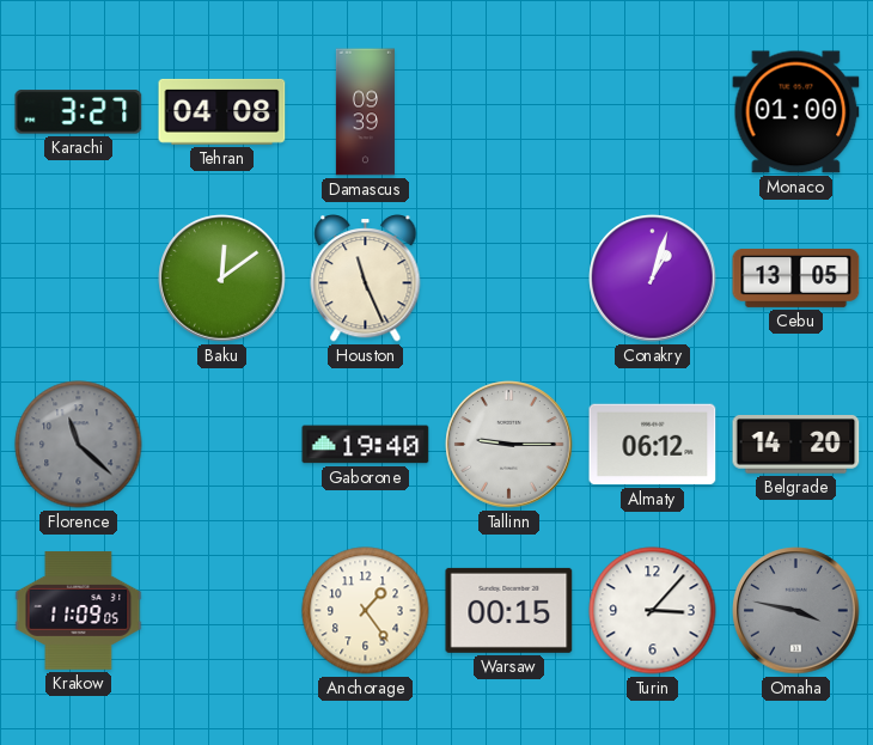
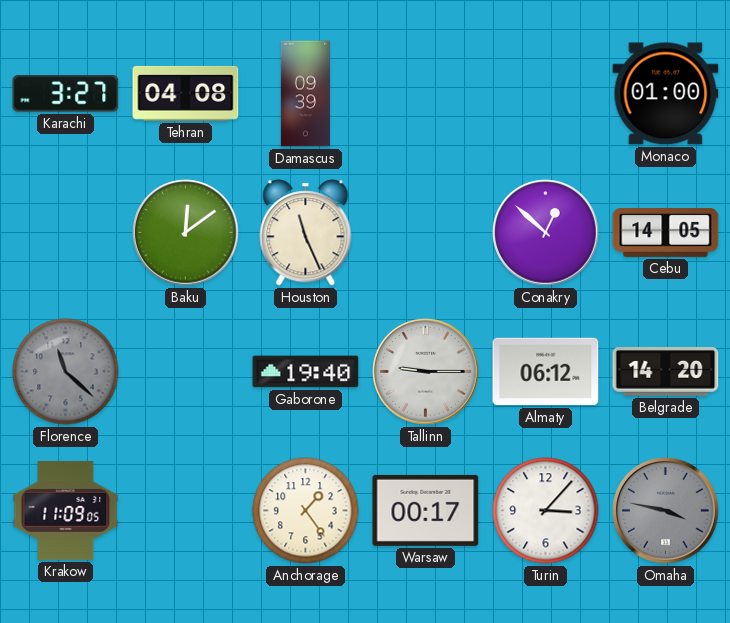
Conakry: 1:03 -> 12:52 (546, 233)
Cebu: 13:05 -> 14:05 (666, 232)
Warsaw: 00:15 -> 00:17 (426, 510)
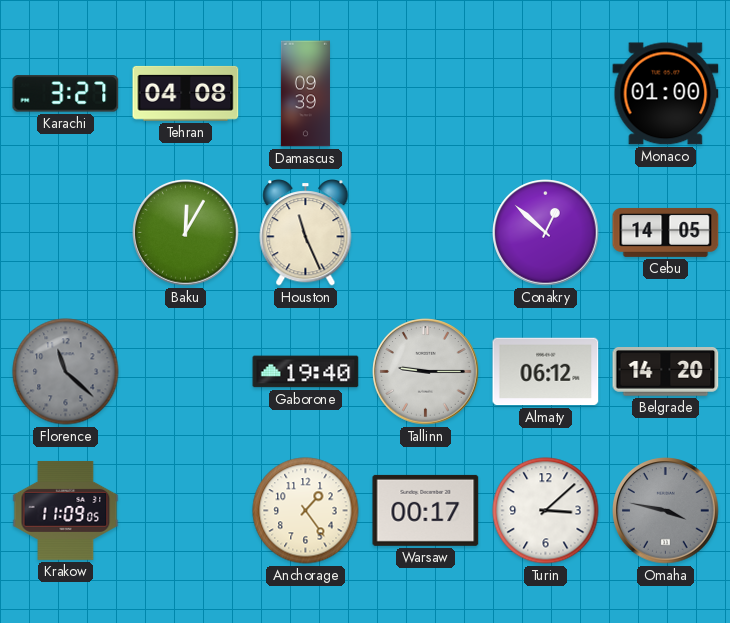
Baku: 12:09 -> 12:05 (186, 233)
Turin: 3:07 -> 3:08 (546, 511)
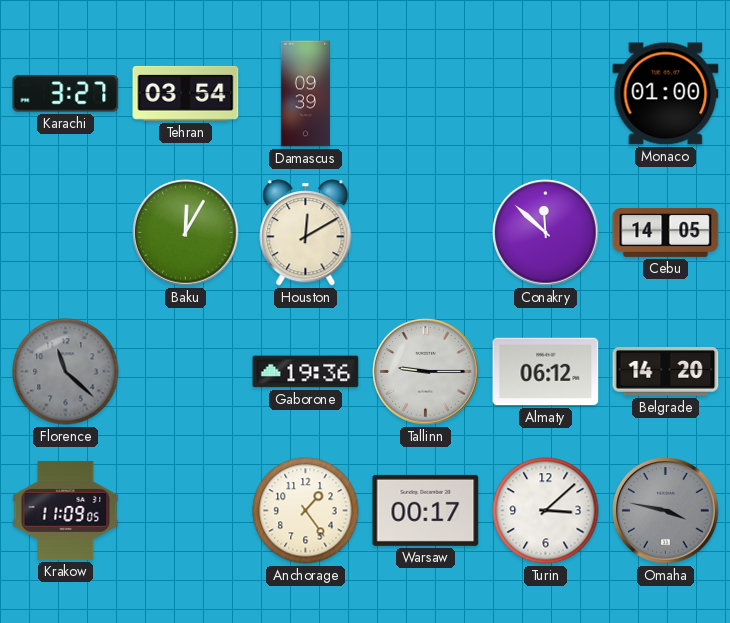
Tehran: 04:08 -> 03:54 (186, 93)
Houston: 11:26 -> 12:10 (306, 233)
Conakry: 12:52 -> 11:52 (546, 233)
Gaborone: 19:40 -> 19:36 (306, 372)
